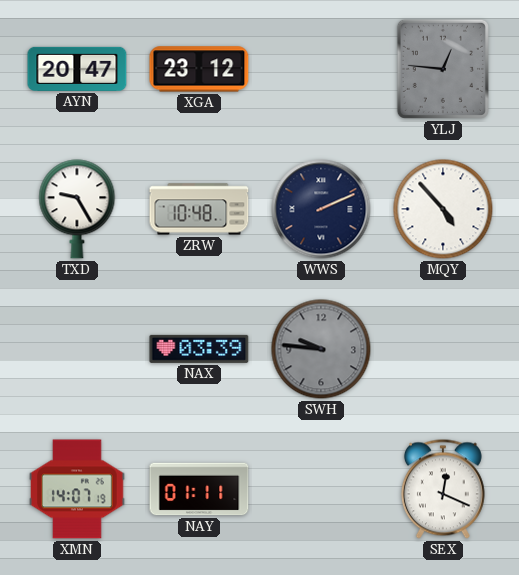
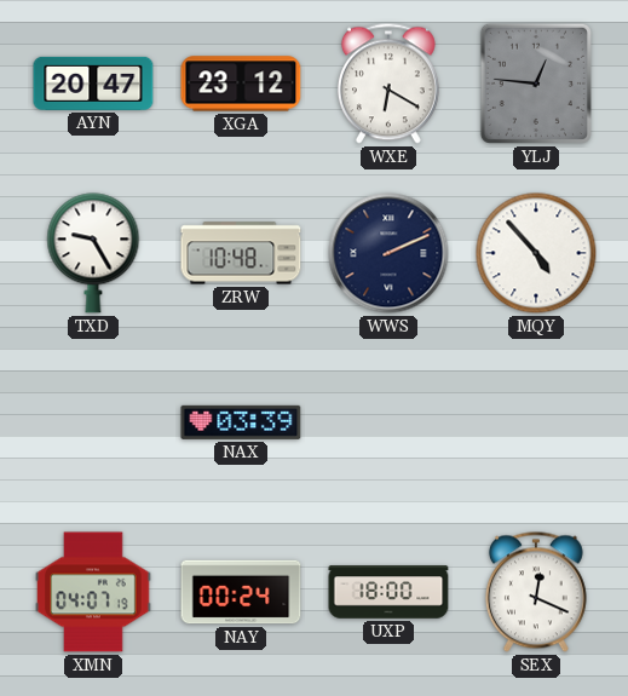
WXE: none -> 6:20 (388, 84)
SWH: 9:46 -> none (321, 349)
XMN: 14:07 -> 04:07 (93, 592)
NAY: 01:11 -> 00:24 (241, 592)
UXP: none -> 18:00 (388, 592)
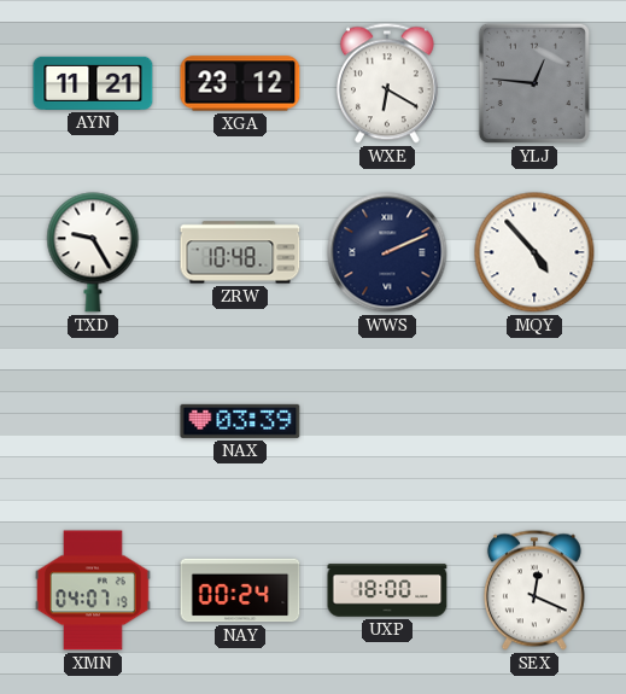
AYN: 20:47 -> 11:21 (93, 83)
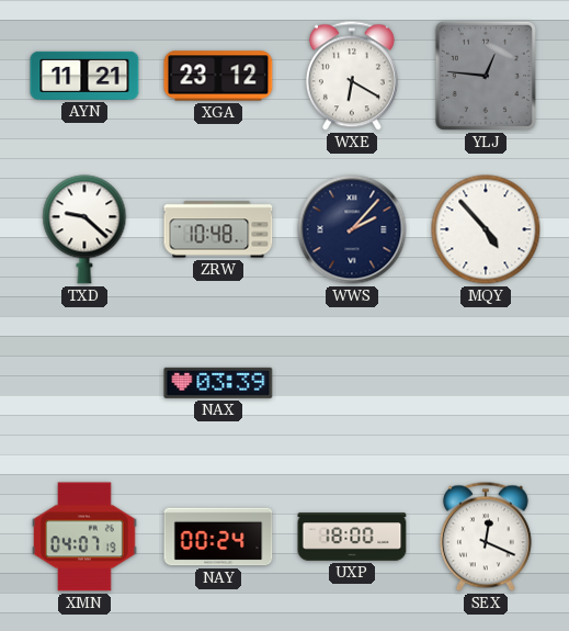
TXD: 9:25 -> 9:22 (84, 229)
WWS: 2:11 -> 2:07 (352, 229)
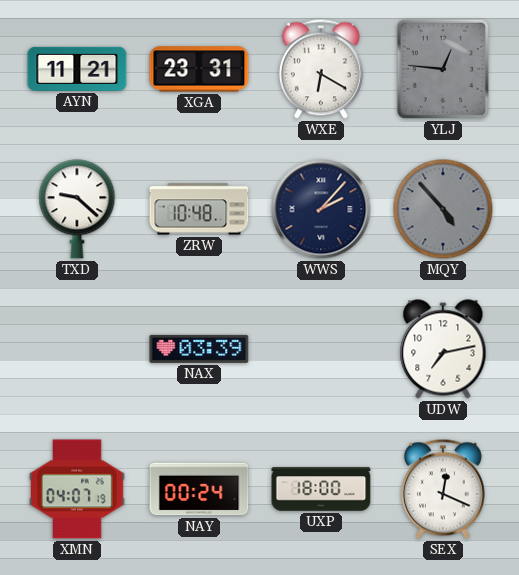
XGA: 23:12 -> 23:31 (199, 69)
MQY dial: white -> grey (443, 209)
UDW: none -> 7:13 (443, 349)
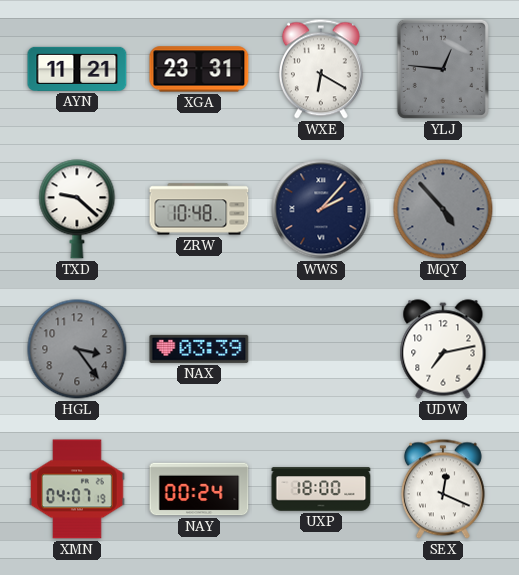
HGL: none -> 3:24 (77, 349)
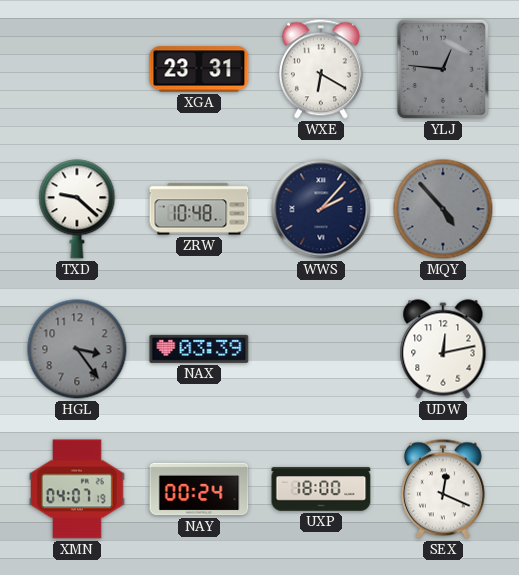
AYN: 11:21 -> none (77, 69)
UDW: 7:13 -> 12:13 (443, 349)
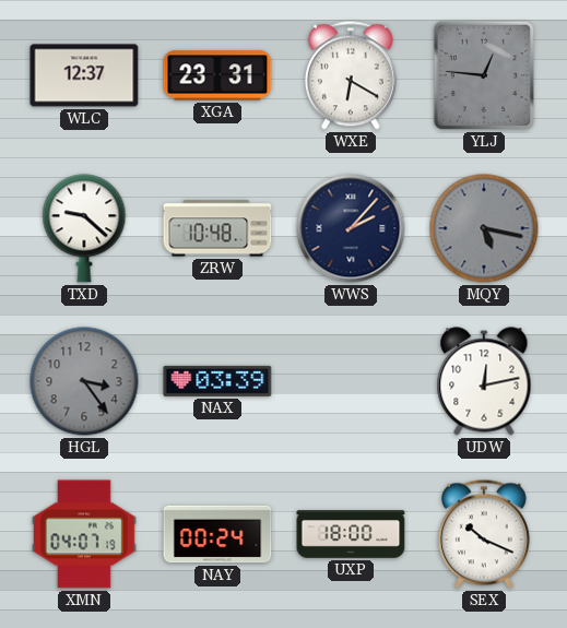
WLC: none -> 12:37 (84, 75)
MQY: 4:53 -> 5:17 (484, 228)
SEX: 12:19 -> 10:19 (484, 534)
